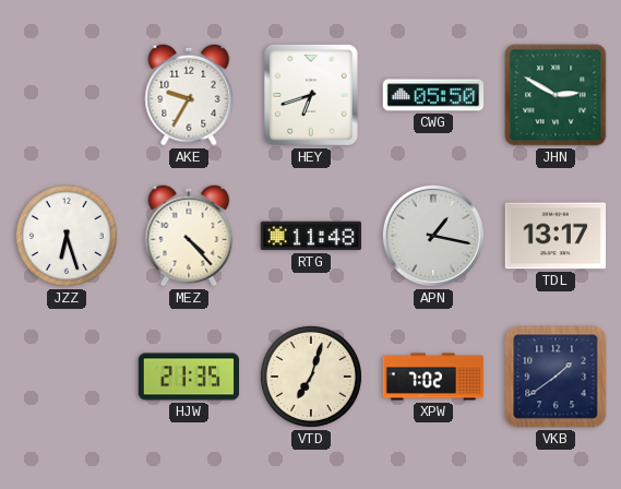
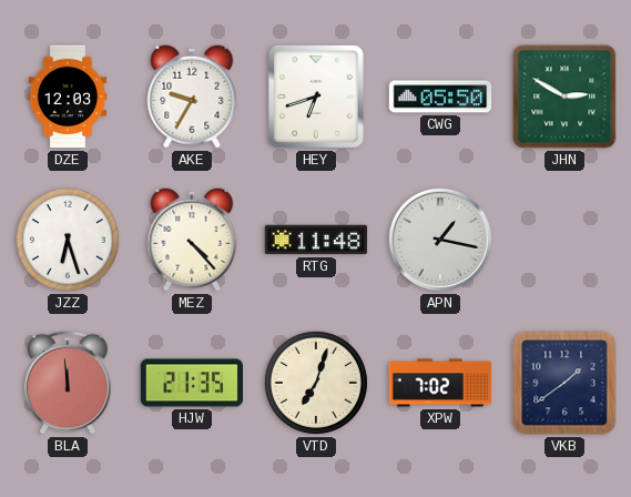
DZE: none -> 12:03 (68, 97)
TDL: 13:17 -> none (556, 236)
BLA: none -> 11:59 (68, 383)
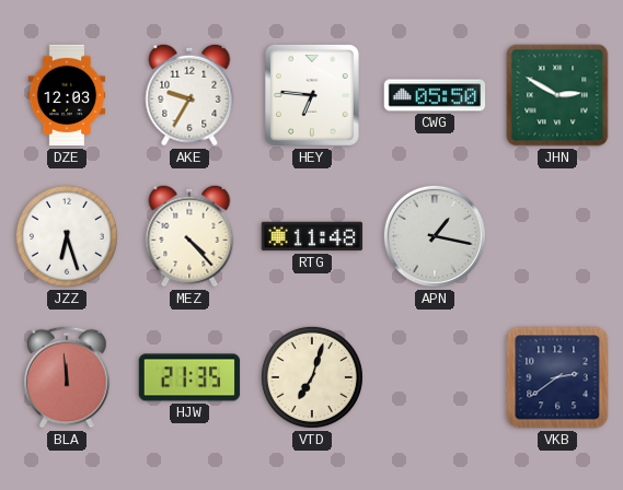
HEY: 6:42 -> 6:46 (312, 95)
XPW: 7:02 -> none (440, 383)
VKB: 1:39 -> 2:39 (557, 377)
